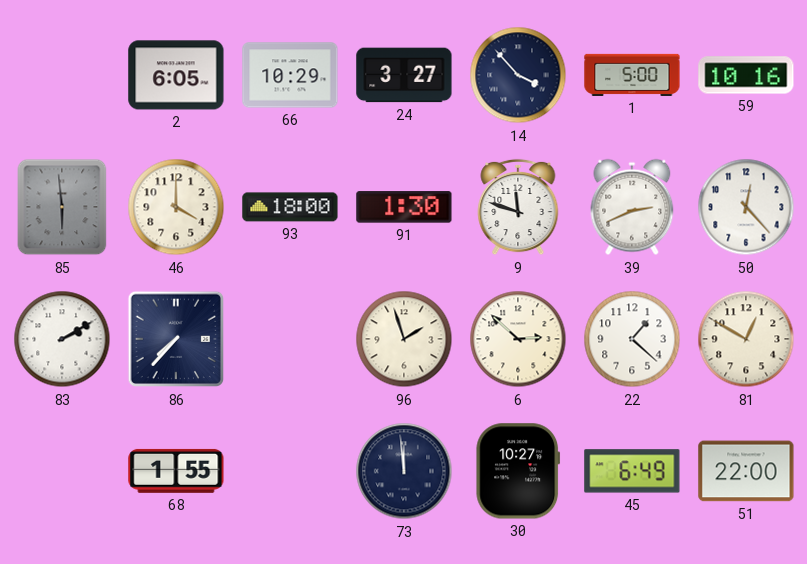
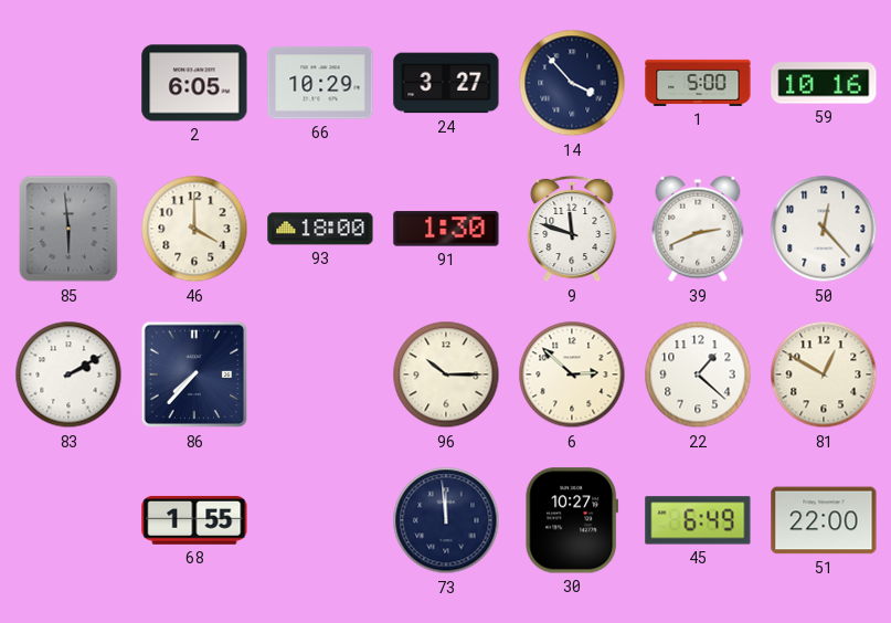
96: 1:57 -> 10:15 (446, 374)
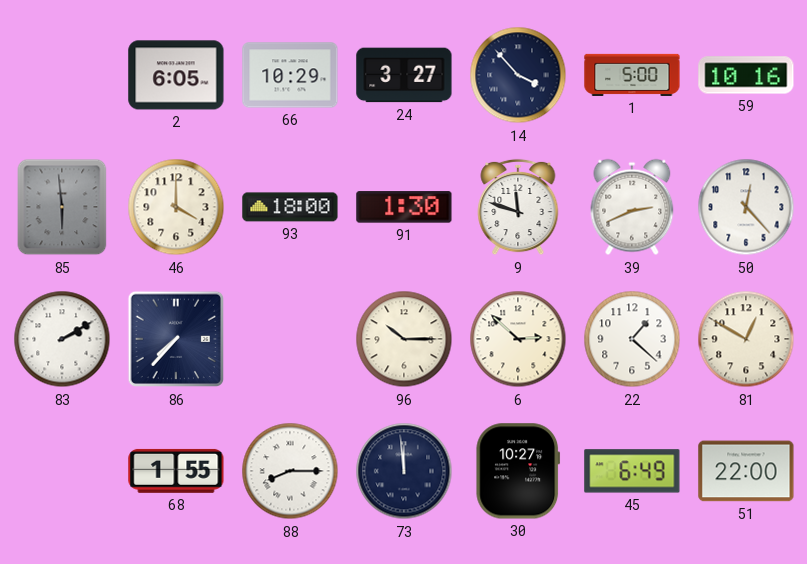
88: none -> 8:15 (290, 471)
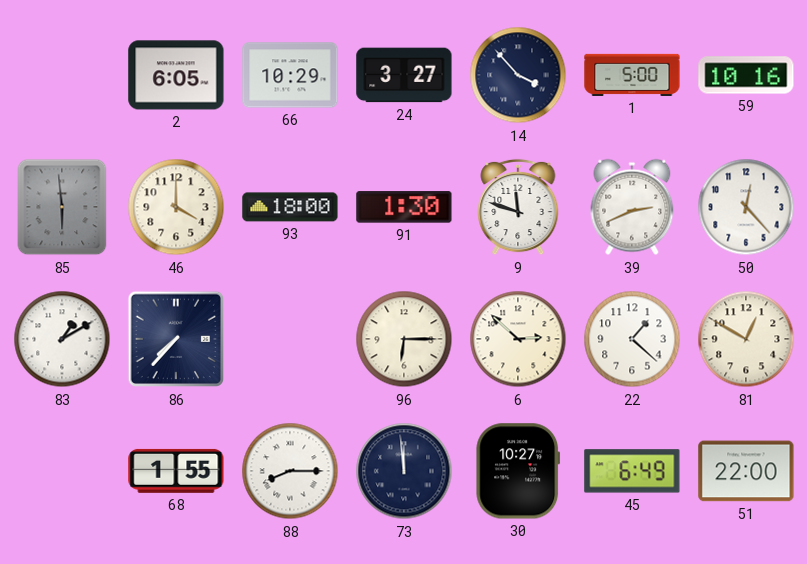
83: 2:10 -> 1:10 (62, 339)
96: 10:15 -> 6:15 (404, 339)
